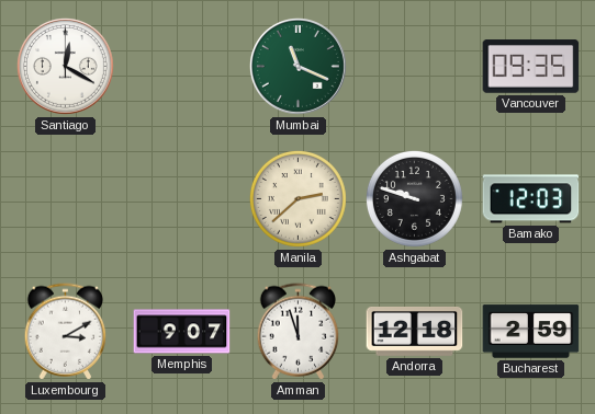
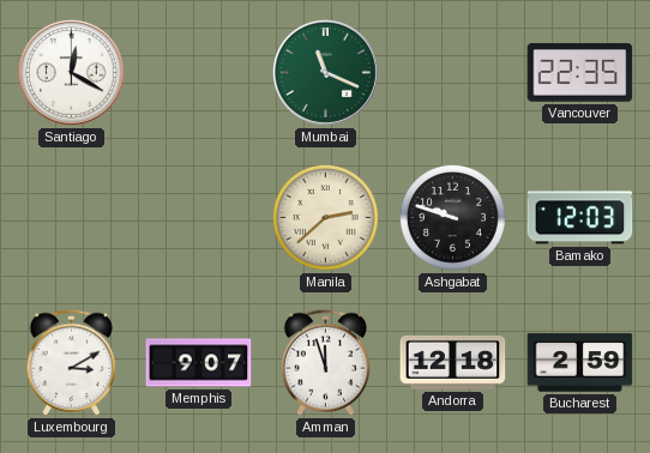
Vancouver: 09:35 -> 22:35 (580, 73)
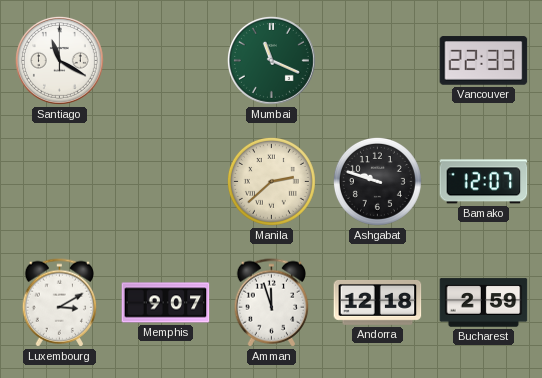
Santiago: 12:20 -> 11:20 (59, 60)
Vancouver: 22:35 -> 22:33 (484, 61)
Bamako: 12:03 -> 12:07 (484, 182)
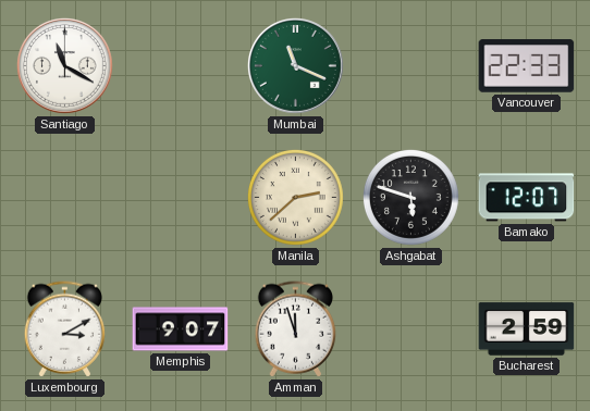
Ashgabat: 9:48 -> 5:48 (410, 197)
Andorra: 12:18 -> none (378, 302)
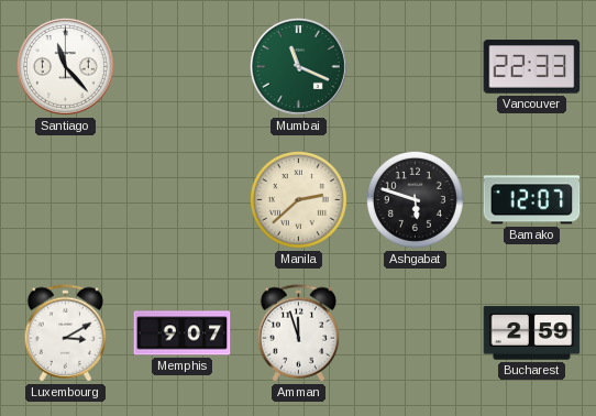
Santiago: 11:20 -> 11:23 (65, 66)
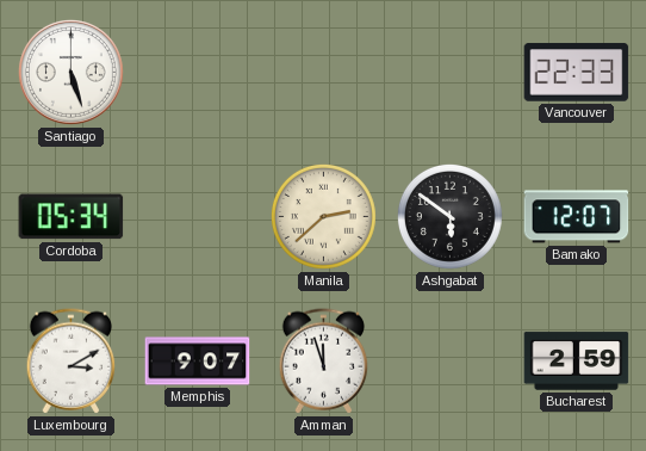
Santiago: 11:23 -> 5:27 (70, 72)
Mumbai: 11:19 -> none (298, 66)
Cordoba: none -> 05:34 (72, 217)
Ashgabat: 5:48 -> 5:51 (449, 216)
